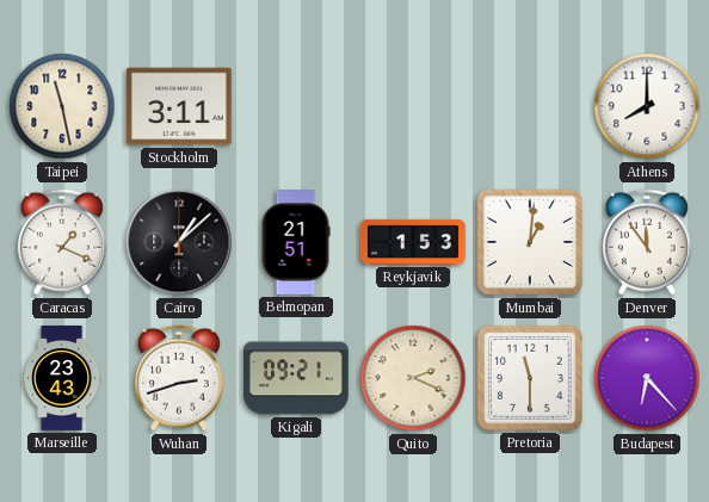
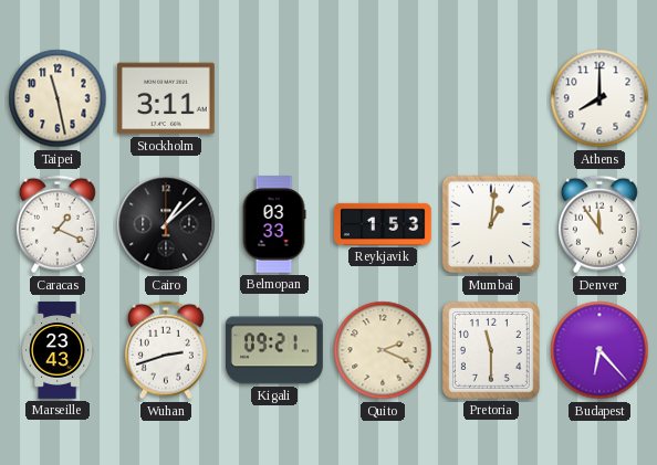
Belmopan: 21:51 -> 03:33 (274, 225)
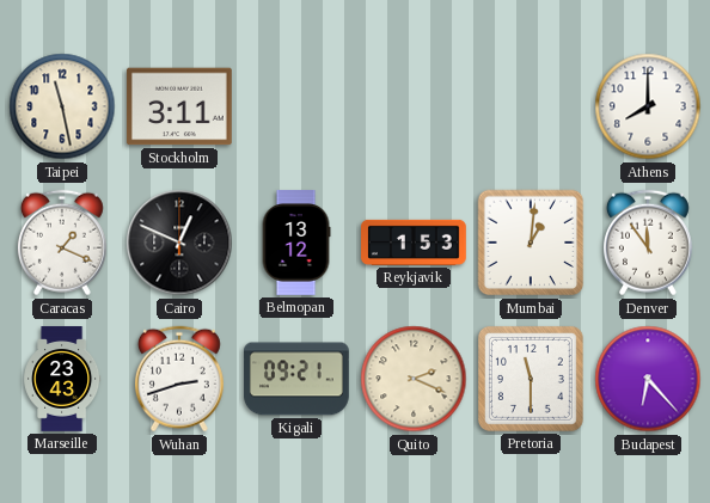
Cairo: 1:08 -> 12:49 (179, 243)
Belmopan: 03:33 -> 13:12 (296, 244)
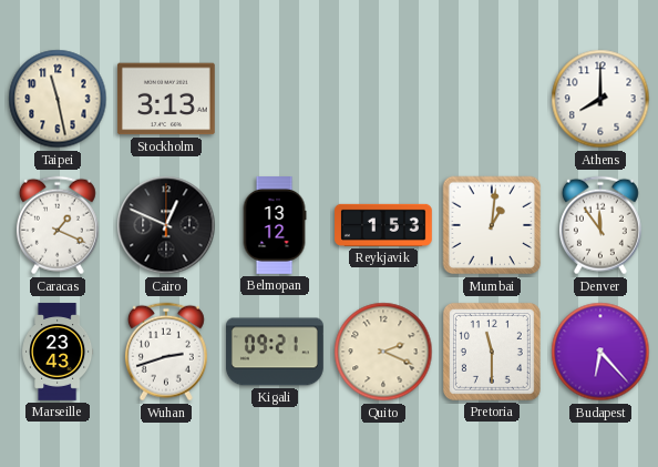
Stockholm: 3:11 -> 3:13 (166, 99)
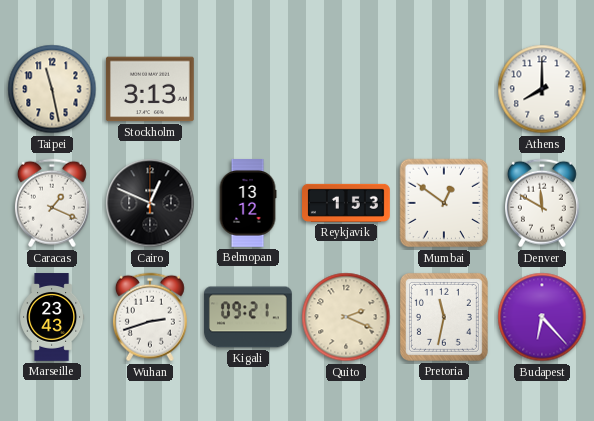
Mumbai: 1:01 -> 12:51 (444, 203)
Denver: 11:54 -> 11:50 (542, 203)
Pretoria: 11:30 -> 11:32 (444, 317)
